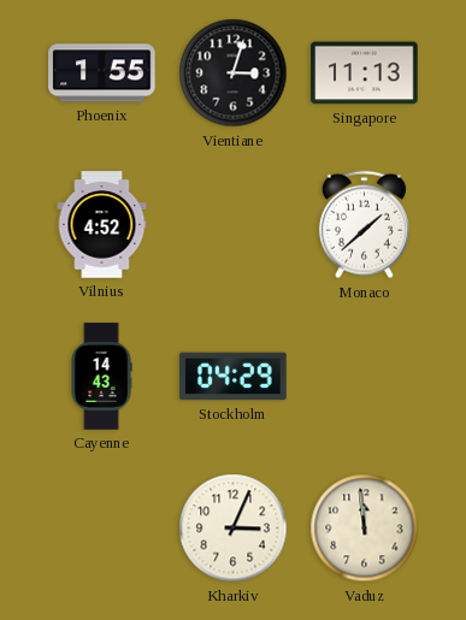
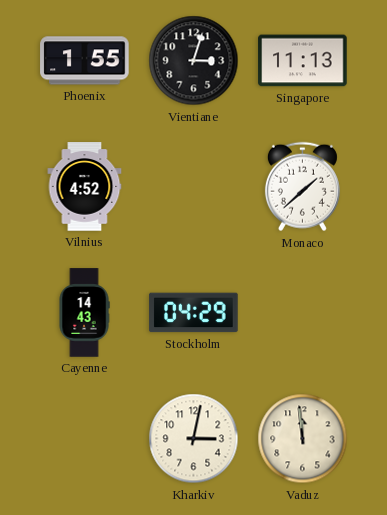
Kharkiv: 3:04 -> 3:02 (194, 439)
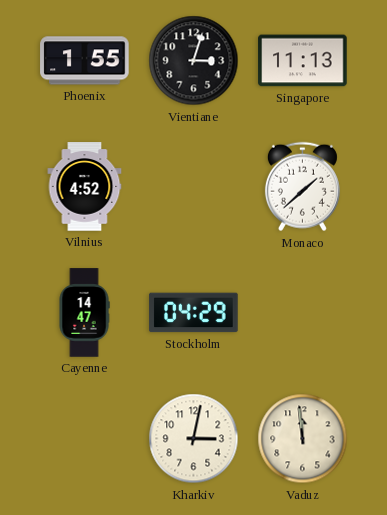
Cayenne: 14:43 -> 14:47 (84, 313)
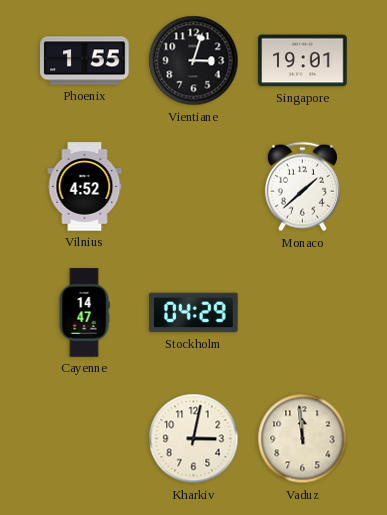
Singapore: 11:13 -> 19:01 (303, 61)
